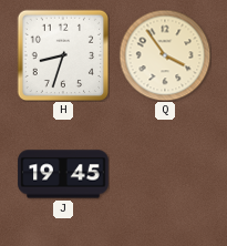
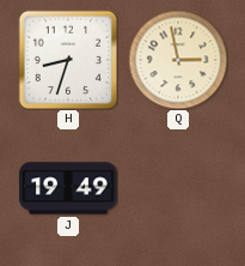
Q: 3:54 -> 2:58 (178, 60)
J: 19:45 -> 19:49 (68, 188)
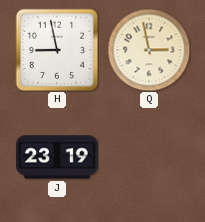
H: 8:33 -> 8:58 (57, 50)
J: 19:49 -> 23:19 (57, 157)
